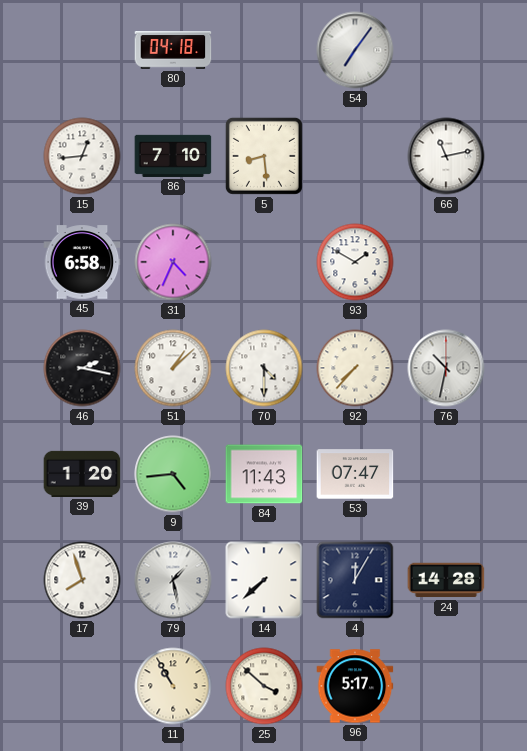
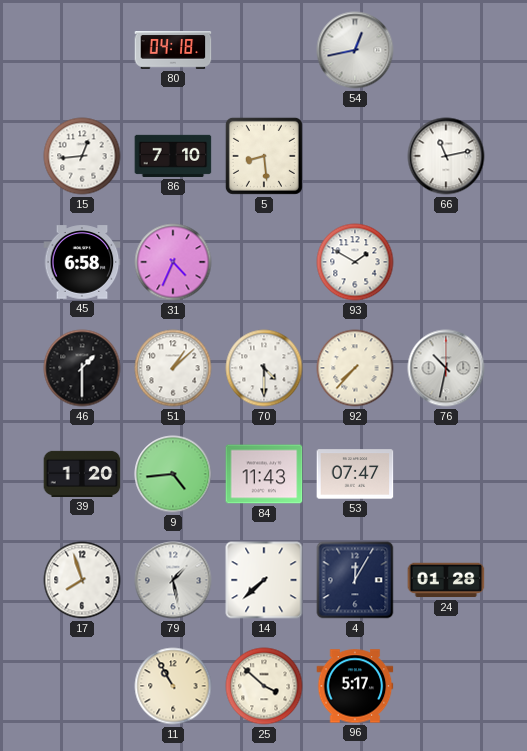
54: 7:06 -> 12:43 (355, 50)
46: 2:17 -> 1:30 (82, 368)
24: 14:28 -> 01:28 (446, 580)
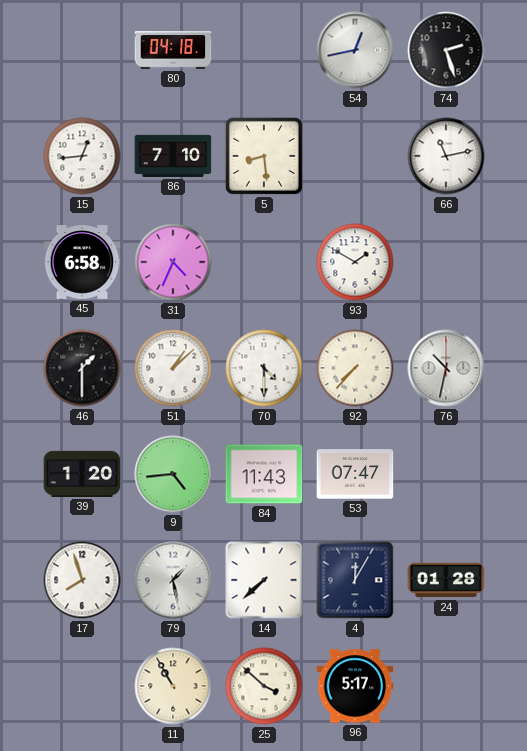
74: none -> 2:27 (446, 50)
